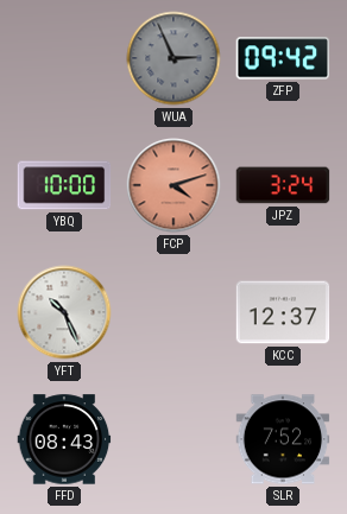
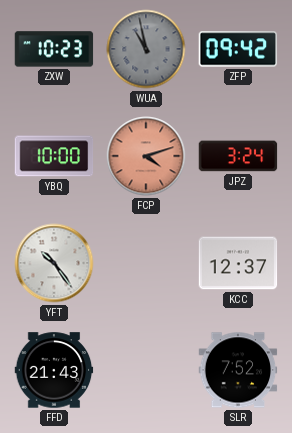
ZXW: none -> 10:23 (54, 49)
WUA: 2:56 -> 10:58 (146, 49)
YFT: 10:26 -> 10:24 (54, 263)
FFD: 08:43 -> 21:43 (54, 370)
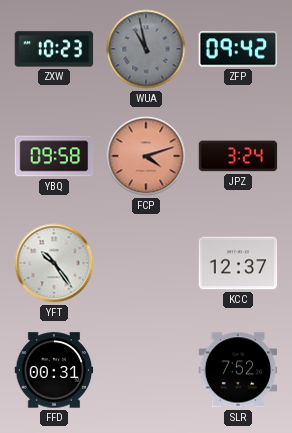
YBQ: 10:00 -> 09:58 (54, 156)
FFD: 21:43 -> 00:31 (54, 370)
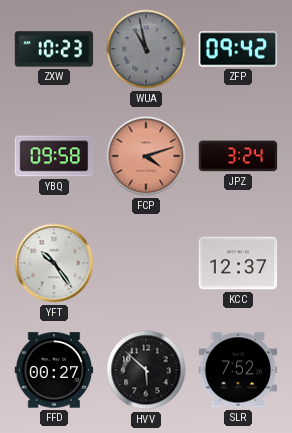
FFD: 00:31 -> 00:27 (54, 370)
HVV: none -> 5:52 (146, 370)
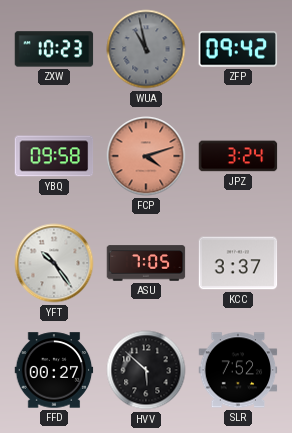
ASU: none -> 7:05 (146, 263)
KCC: 12:37 -> 3:37 (238, 263)
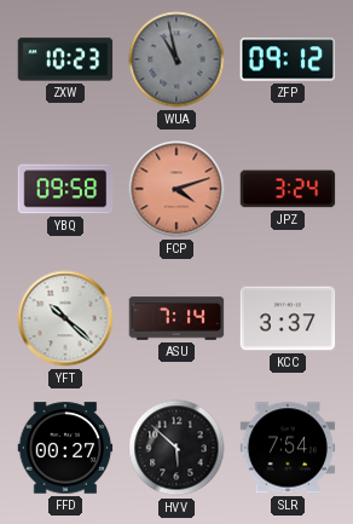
ZFP: 09:42 -> 09:12 (288, 59)
YFT: 10:24 -> 10:22 (65, 318)
ASU: 7:05 -> 7:14 (176, 318)
SLR: 7:52 -> 7:54 (288, 448)
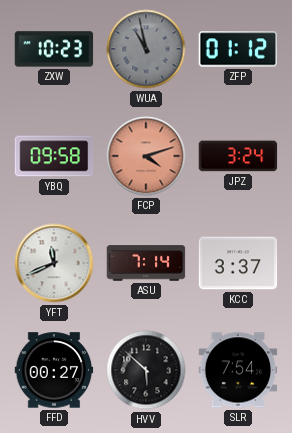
ZFP: 09:12 -> 01:12 (238, 49)
YFT: 10:22 -> 11:41 (54, 263)
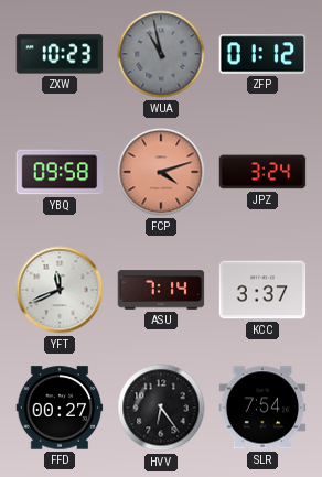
HVV: 5:52 -> 6:24 (161, 408)
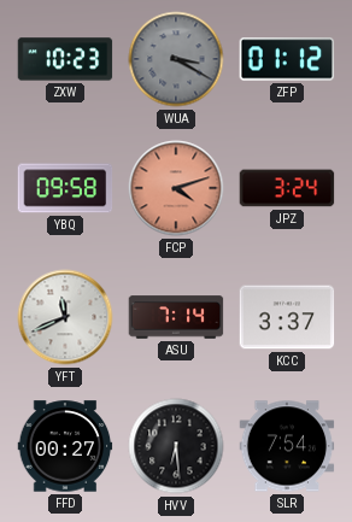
WUA: 10:58 -> 3:20 (176, 59)
HVV: 6:24 -> 6:29 (176, 446)
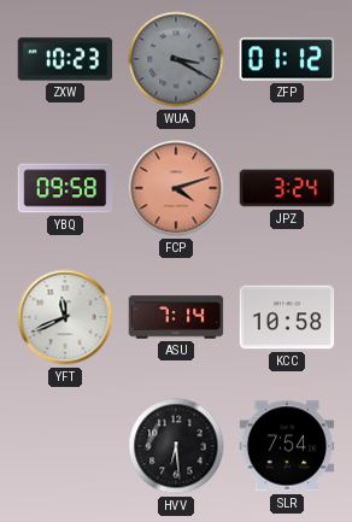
KCC: 3:37 -> 10:58 (287, 317)
FFD: 00:27 -> none (65, 446)
